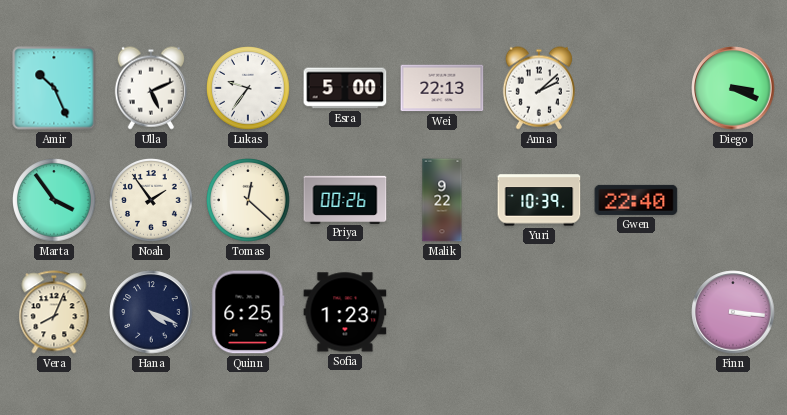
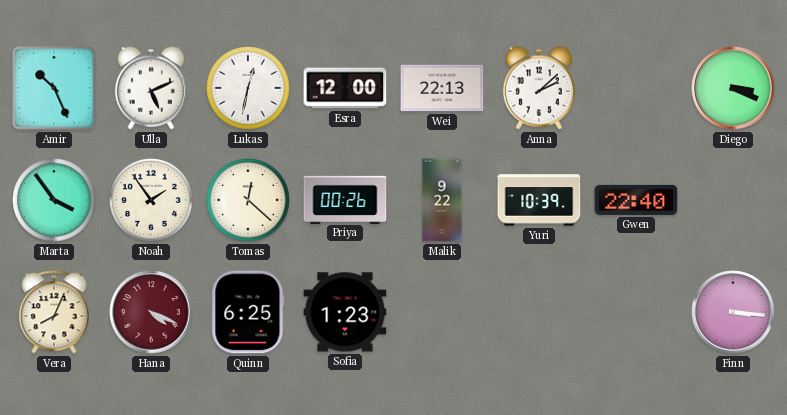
Lukas: 9:36 -> 12:32 (248, 88)
Esra: 5:00 -> 12:00 (345, 88)
Hana dial: navy -> burgundy (151, 312)
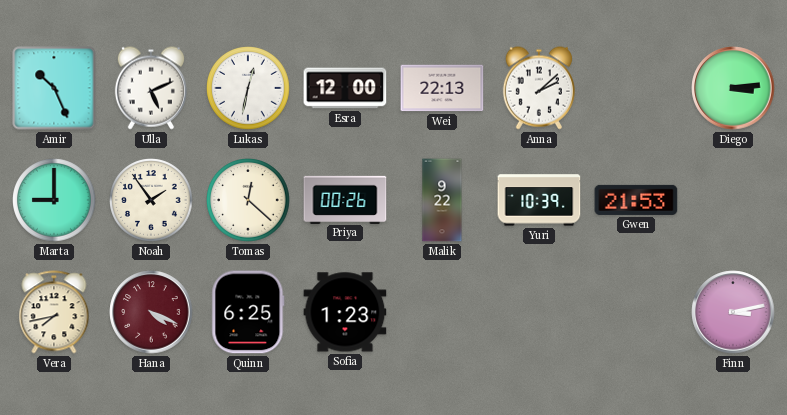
Diego: 3:19 -> 3:14 (733, 88)
Marta: 3:54 -> 9:00 (54, 200)
Gwen: 22:40 -> 21:53 (636, 200)
Vera: 8:04 -> 7:43 (54, 312)
Finn: 3:16 -> 3:13 (733, 312)
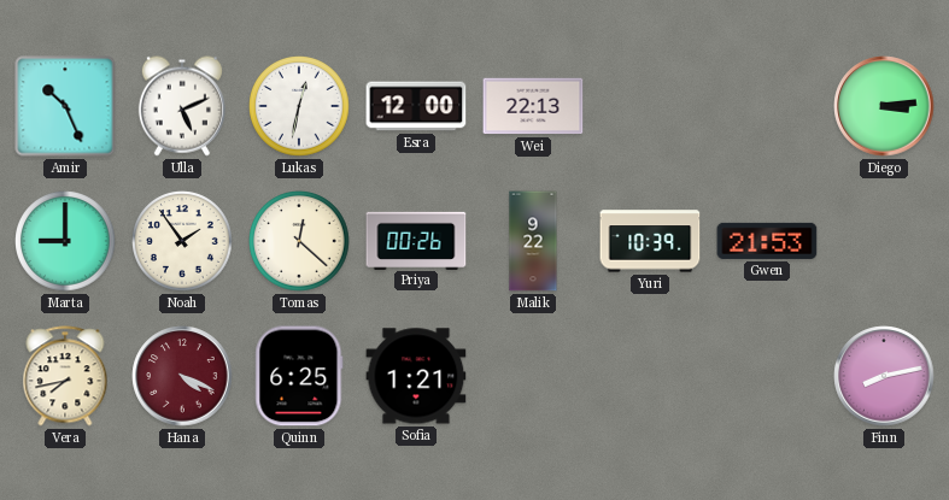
Anna: 2:08 -> none (539, 88)
Sofia: 1:23 -> 1:21 (416, 376)
Finn: 3:13 -> 8:13 (884, 376)
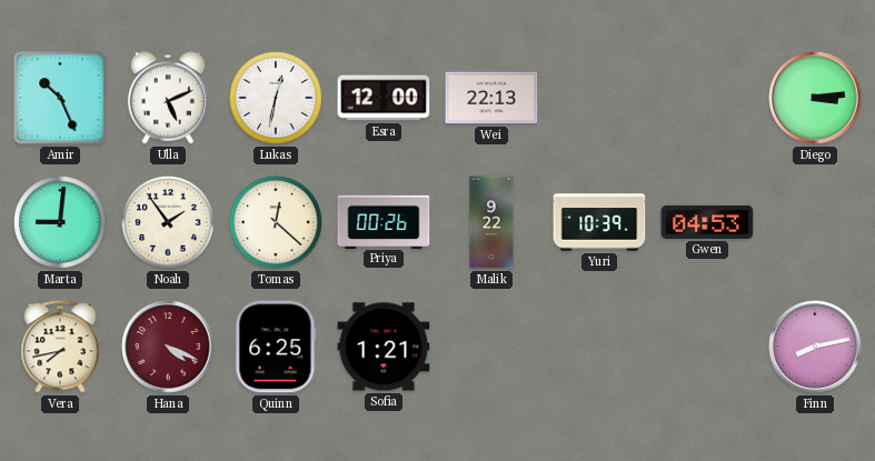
Marta: 9:00 -> 9:01 (60, 222)
Gwen: 21:53 -> 04:53 (707, 222)
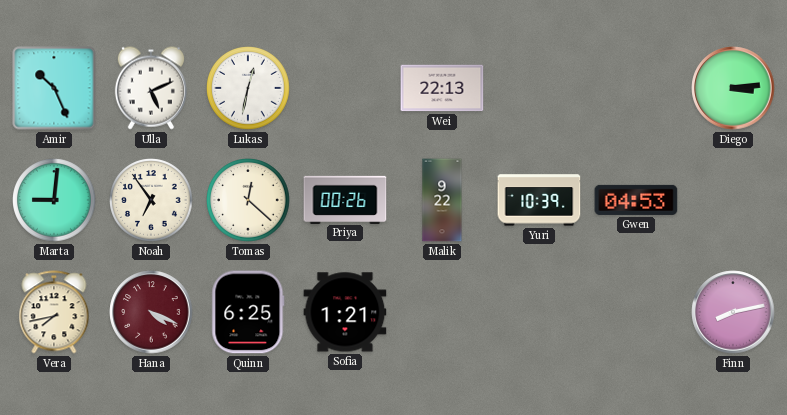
Esra: 12:00 -> none (384, 98)
Noah: 1:54 -> 6:54 (151, 200)
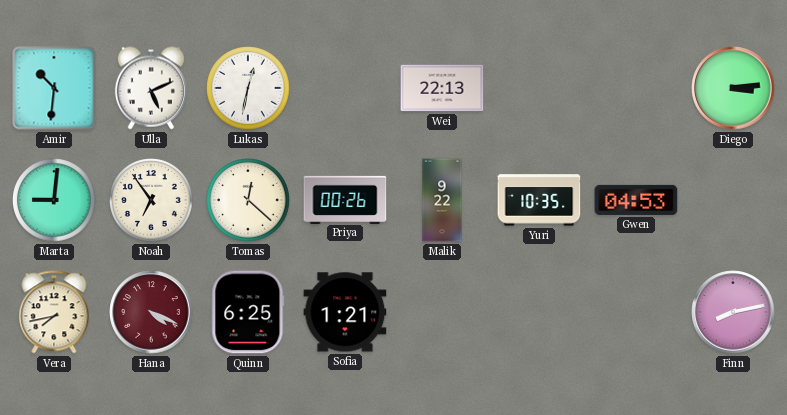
Amir: 10:26 -> 10:31 (54, 88)
Yuri: 10:39 -> 10:35 (539, 200)
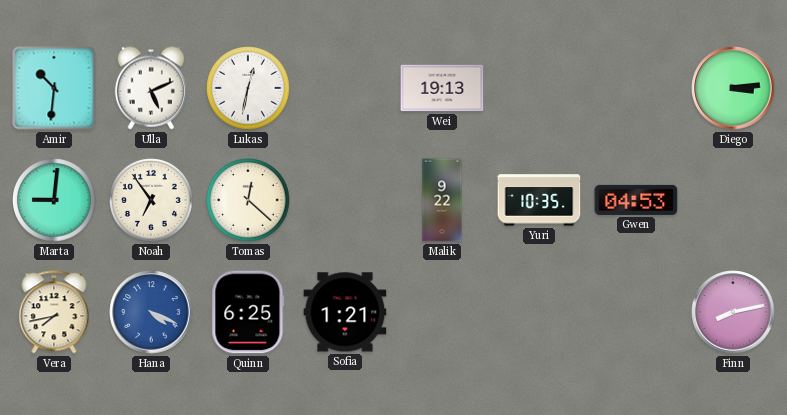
Wei: 22:13 -> 19:13 (442, 88)
Priya: 00:26 -> none (345, 199)
Hana dial: burgundy -> blue (151, 312)
